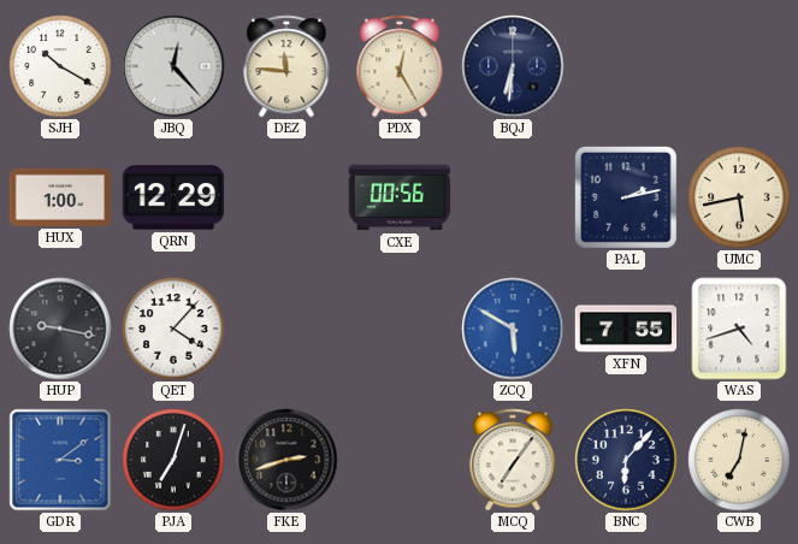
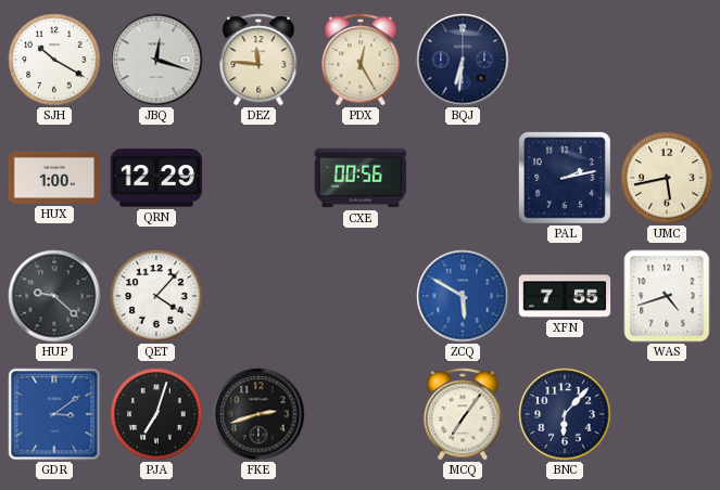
JBQ: 12:23 -> 12:18 (156, 60)
HUP: 9:17 -> 9:22 (54, 296)
CWB: 7:02 -> none (739, 460)
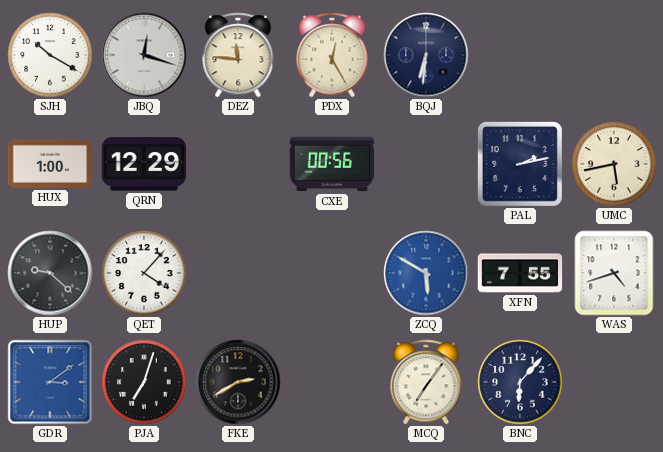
FKE: 2:42 -> 2:40 (238, 382)
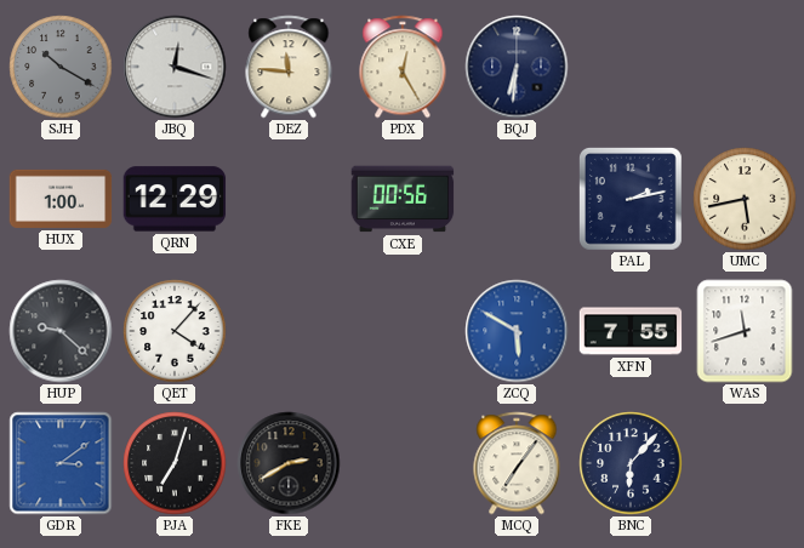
SJH dial: white -> grey (61, 67)
WAS: 4:42 -> 11:42 (745, 331)
